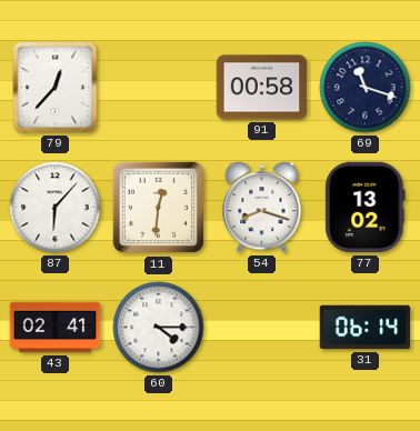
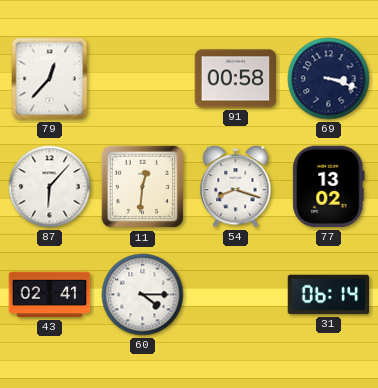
69: 11:18 -> 3:18 (329, 79)
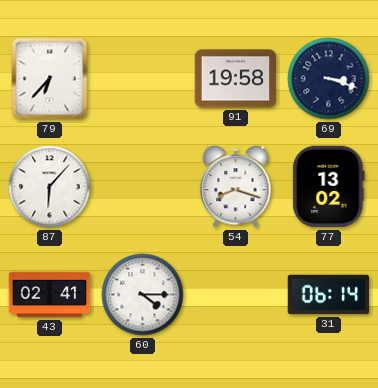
79: 12:37 -> 6:37 (50, 79)
91: 00:58 -> 19:58 (236, 79)
11: 12:31 -> none (143, 187)
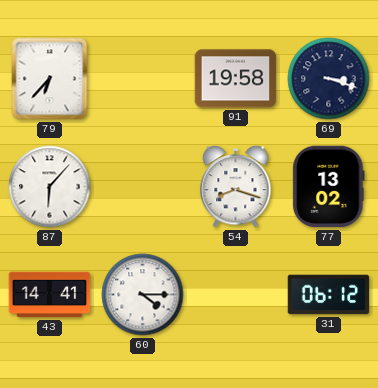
43: 02:41 -> 14:41 (50, 295)
31: 06:14 -> 06:12 (329, 295)
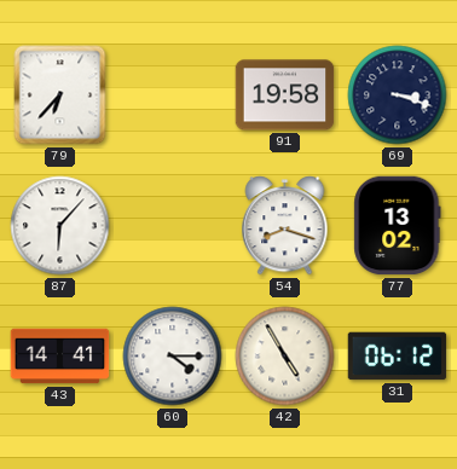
42: none -> 4:55 (285, 357)
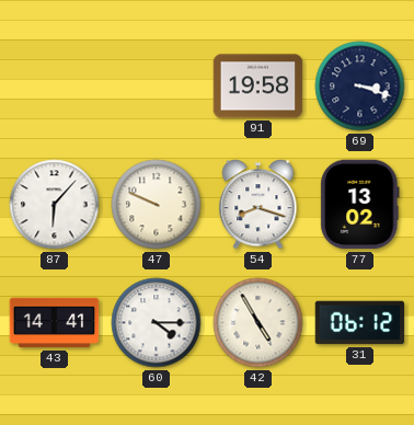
79: 6:37 -> none (60, 95)
47: none -> 9:49 (157, 205)
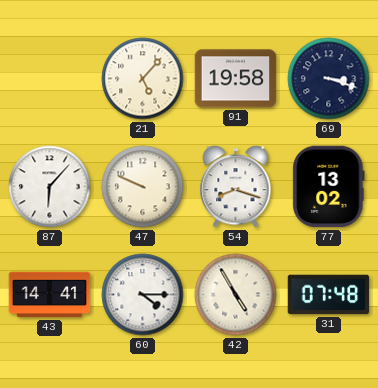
21: none -> 5:07 (143, 79)
31: 06:12 -> 07:48 (329, 295)
